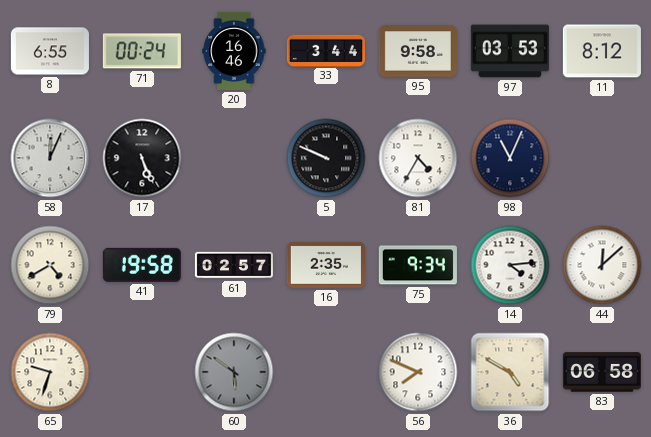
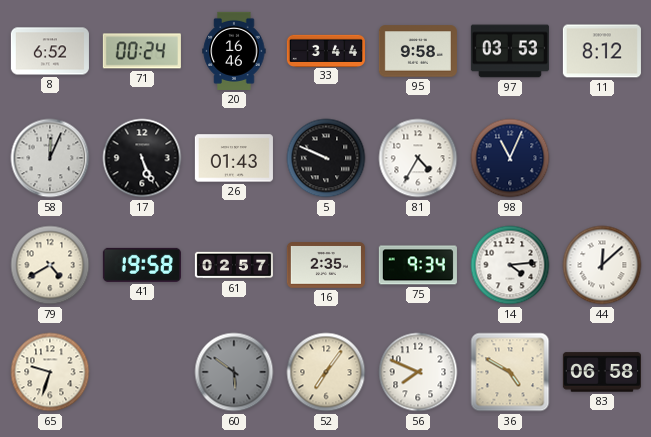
8: 6:55 -> 6:52 (50, 51)
26: none -> 01:43 (234, 158)
52: none -> 7:06 (326, 372)
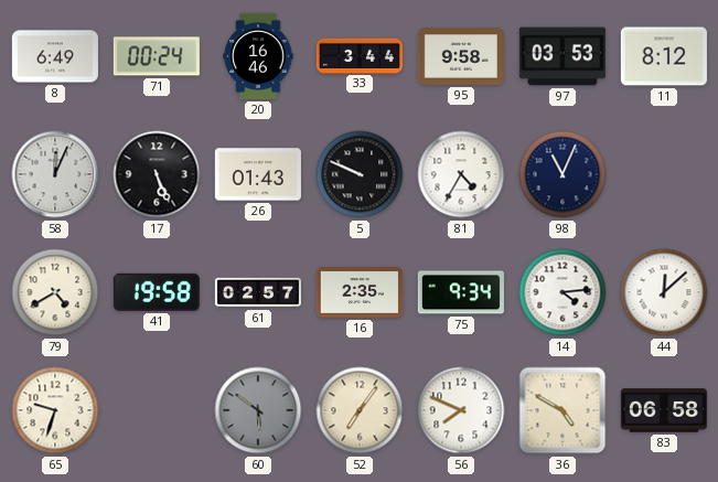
8: 6:52 -> 6:49 (55, 56)
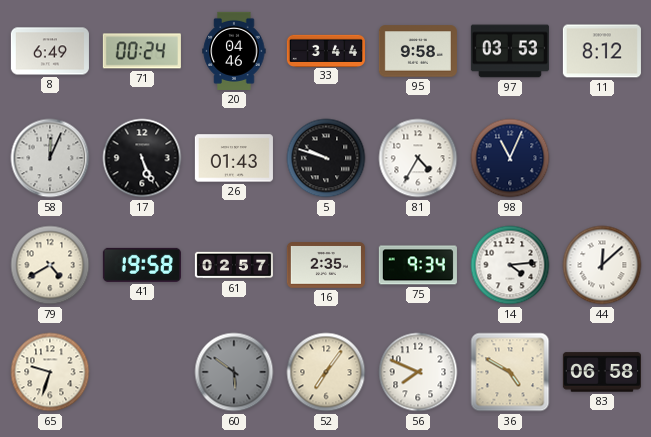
20: 16:46 -> 04:46 (234, 51)
5: 9:49 -> 9:48 (326, 158)
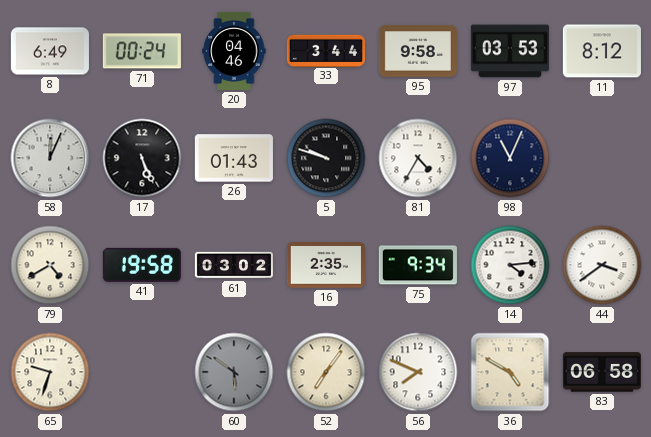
61: 02:57 -> 03:02 (234, 265)
44: 12:08 -> 3:39 (602, 265)
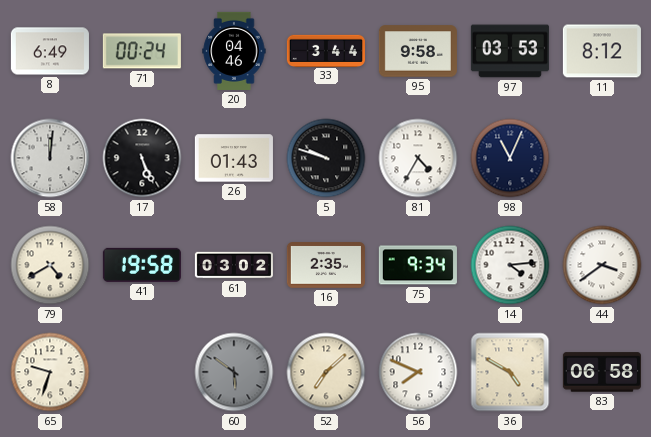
58: 12:04 -> 12:01 (50, 158)
52: 7:06 -> 7:08 (326, 372)
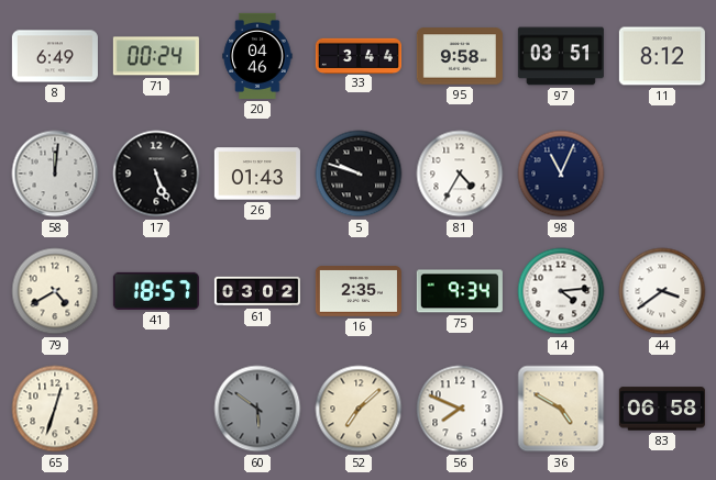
97: 03:53 -> 03:51 (561, 56)
41: 19:58 -> 18:57 (156, 291)
65: 9:33 -> 12:33 (55, 409)
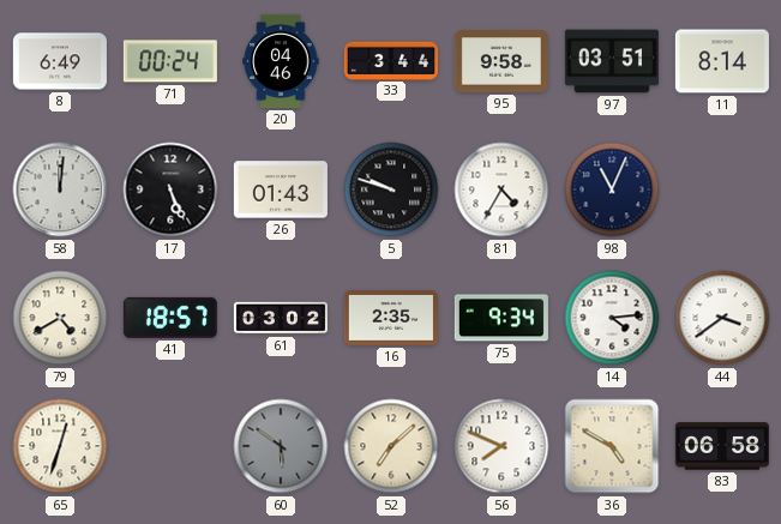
11: 8:12 -> 8:14 (722, 61)
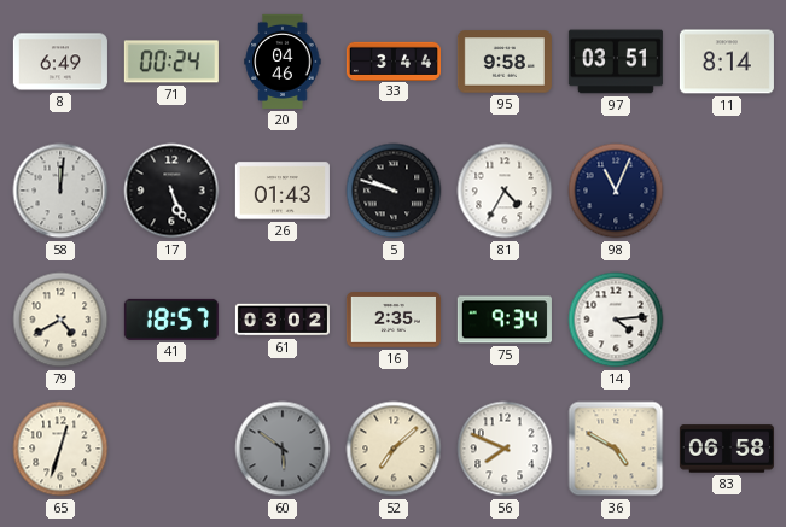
44: 3:39 -> none (722, 318)
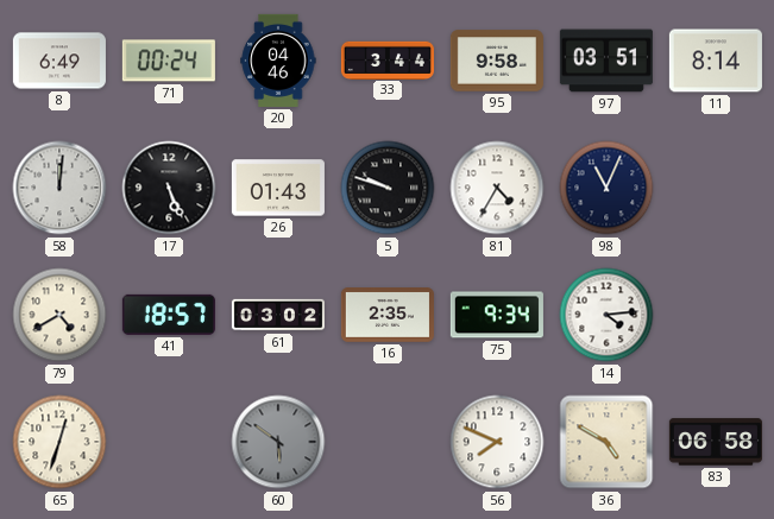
52: 7:08 -> none (394, 449)
